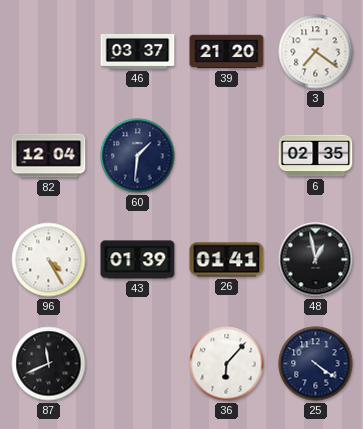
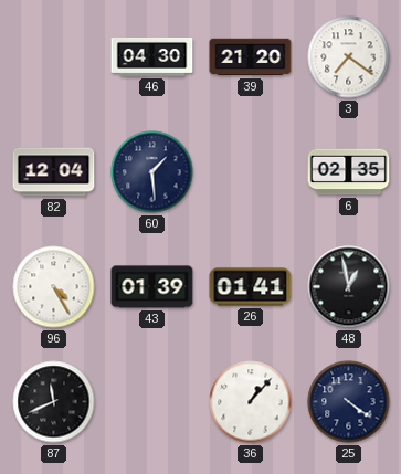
46: 03:37 -> 04:30 (152, 56)
60: 1:31 -> 1:29 (152, 172)
36: 6:07 -> 1:07 (251, 402)
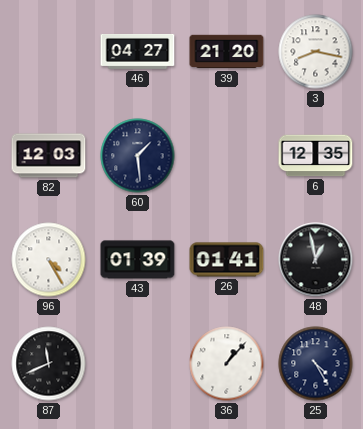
46: 04:30 -> 04:27 (138, 51)
3: 7:21 -> 8:17 (316, 52)
82: 12:04 -> 12:03 (49, 156)
6: 02:35 -> 12:35 (316, 156)
25: 4:21 -> 4:25 (316, 364)
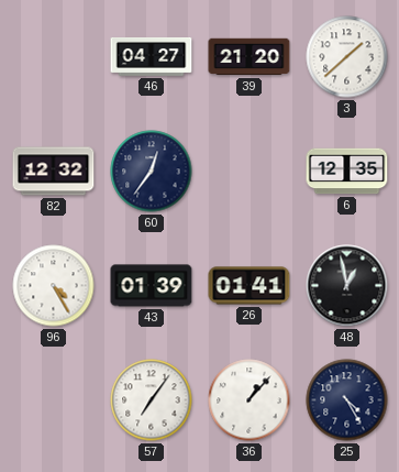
3: 8:17 -> 1:38 (347, 57)
82: 12:03 -> 12:32 (54, 172)
60: 1:29 -> 12:36 (152, 172)
87: 11:41 -> none (49, 364)
57: none -> 7:06 (152, 400)
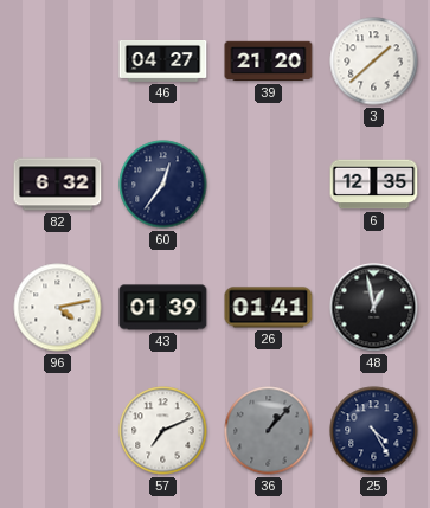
82: 12:32 -> 6:32 (58, 185)
96: 4:25 -> 4:13 (58, 308)
57: 7:06 -> 7:11 (163, 431)
36 dial: white -> grey (269, 431)
